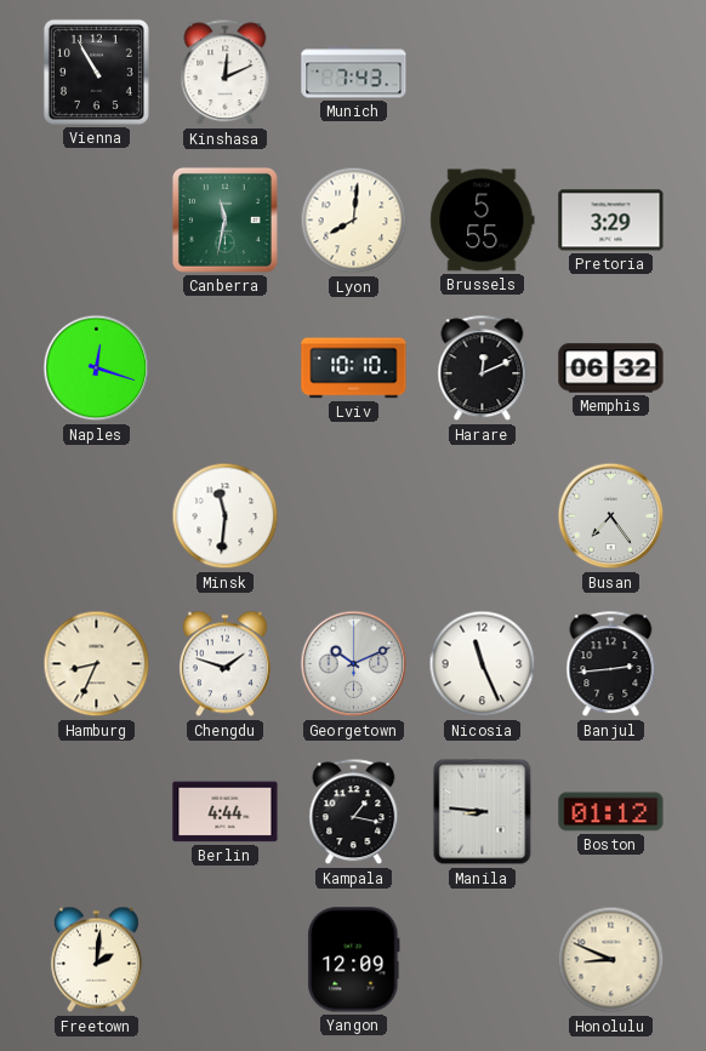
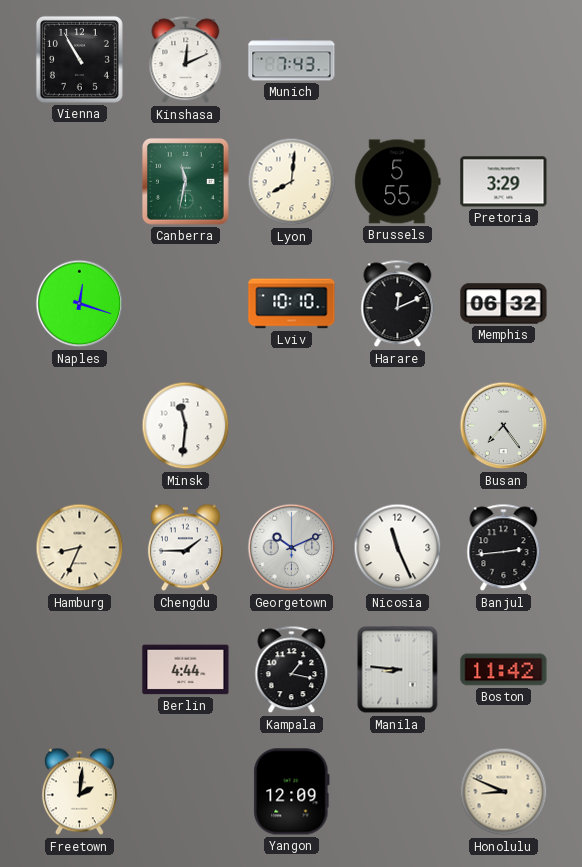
Chengdu: 1:48 -> 1:45 (185, 548)
Boston: 01:12 -> 11:42 (504, 670)
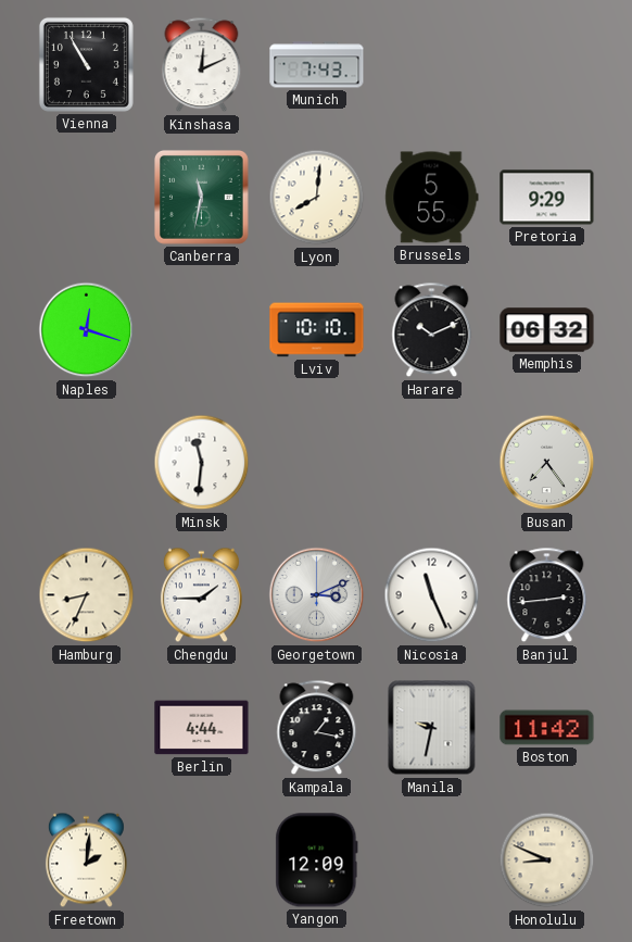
Pretoria: 3:29 -> 9:29 (547, 198)
Harare: 12:11 -> 10:11 (432, 330)
Georgetown: 10:11 -> 3:11 (317, 595)
Manila: 8:46 -> 9:32 (432, 728)
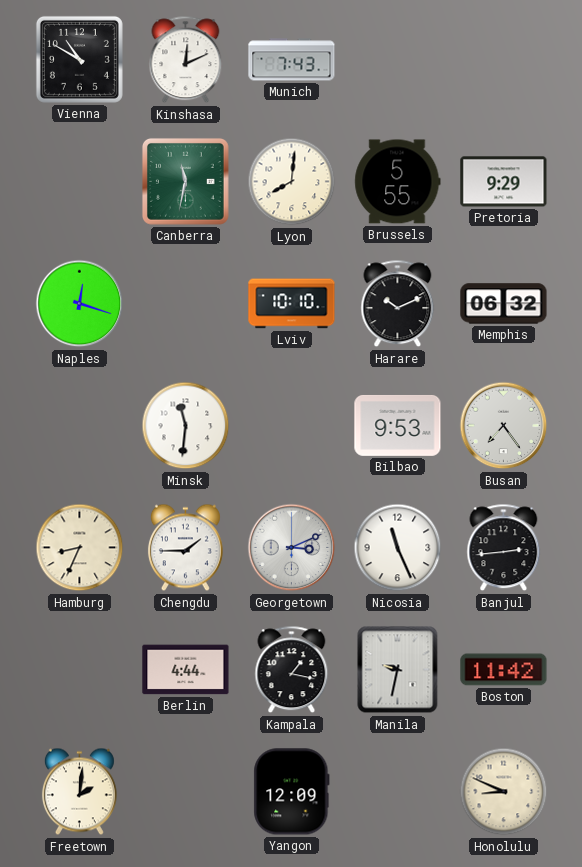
Vienna: 10:55 -> 10:50 (79, 59)
Bilbao: none -> 9:53 (398, 425)
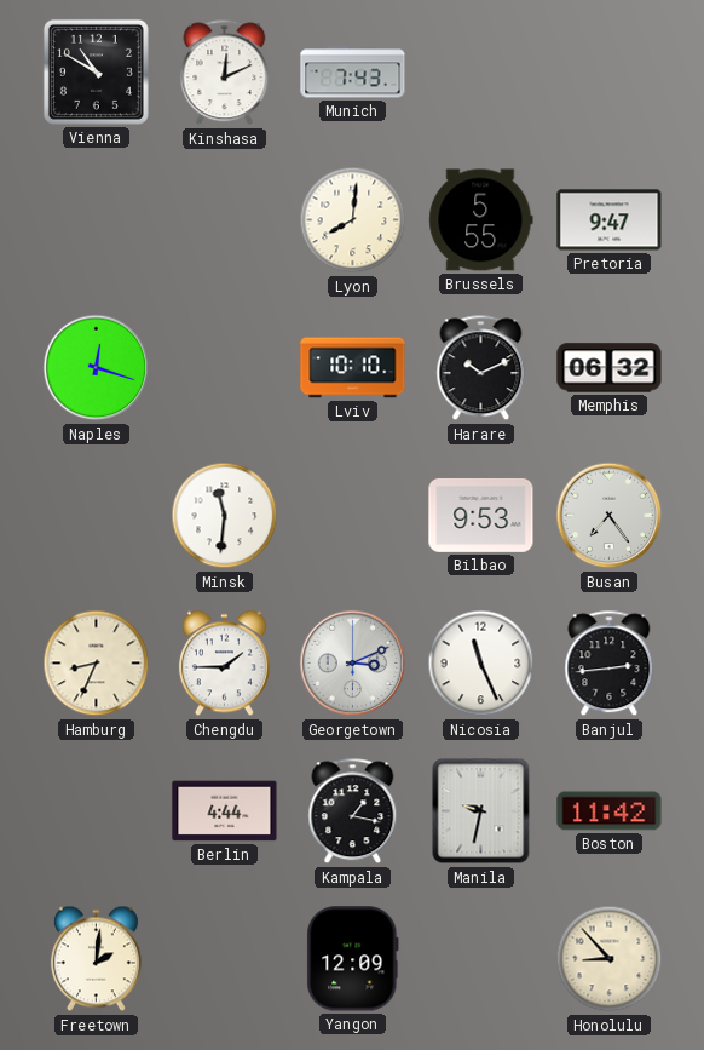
Canberra: 11:32 -> none (185, 181)
Pretoria: 9:29 -> 9:47 (610, 220)
Honolulu: 8:49 -> 8:53 (610, 959)
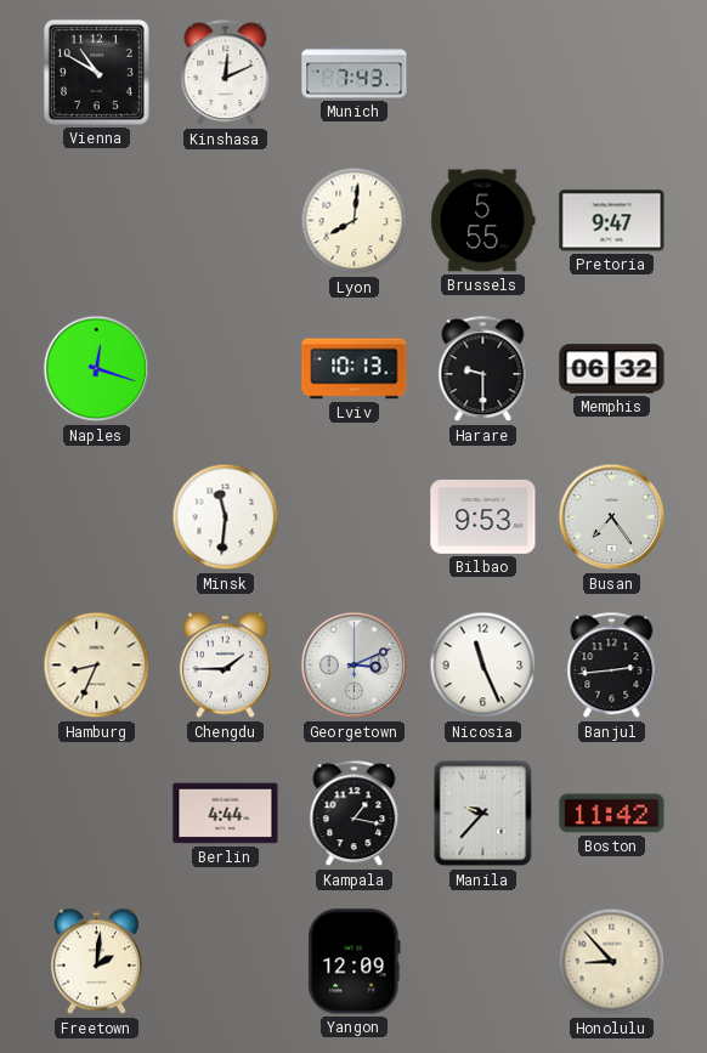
Lviv: 10:10 -> 10:13 (355, 369)
Harare: 10:11 -> 9:30 (483, 369)
Manila: 9:32 -> 9:37 (483, 814)
